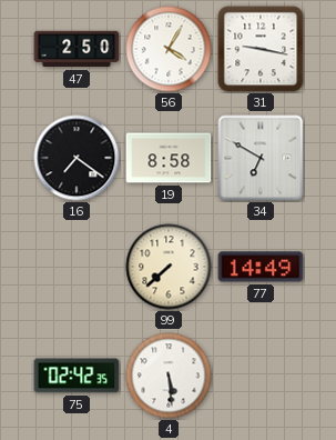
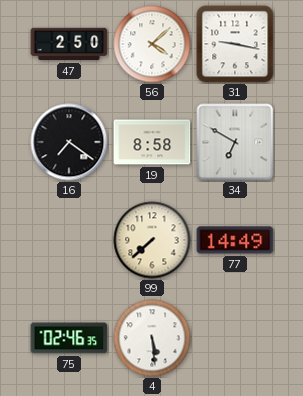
56: 4:05 -> 4:08 (152, 44)
75: 02:42 -> 02:46 (69, 338)
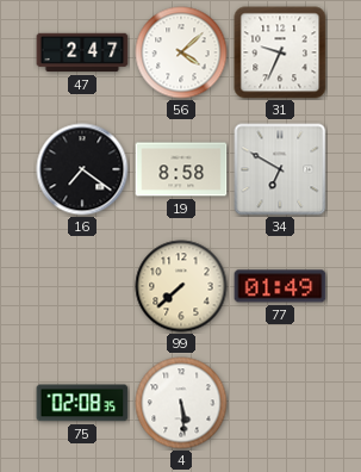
47: 2:50 -> 2:47 (82, 52)
31: 9:17 -> 9:34 (280, 52)
77: 14:49 -> 01:49 (280, 286)
75: 02:46 -> 02:08 (82, 403)
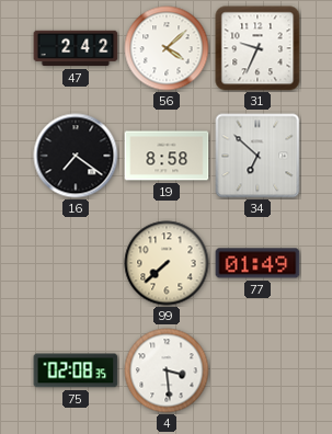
47: 2:47 -> 2:42 (76, 48)
34: 6:50 -> 6:52 (257, 156)
4: 5:29 -> 3:29 (167, 370)
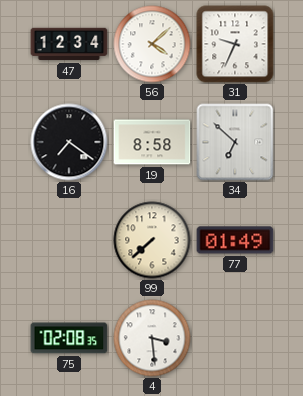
47: 2:42 -> 12:34 (69, 44)
